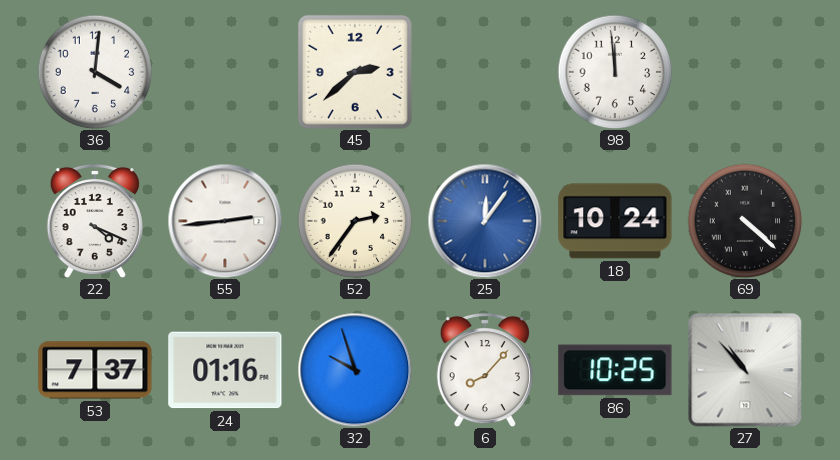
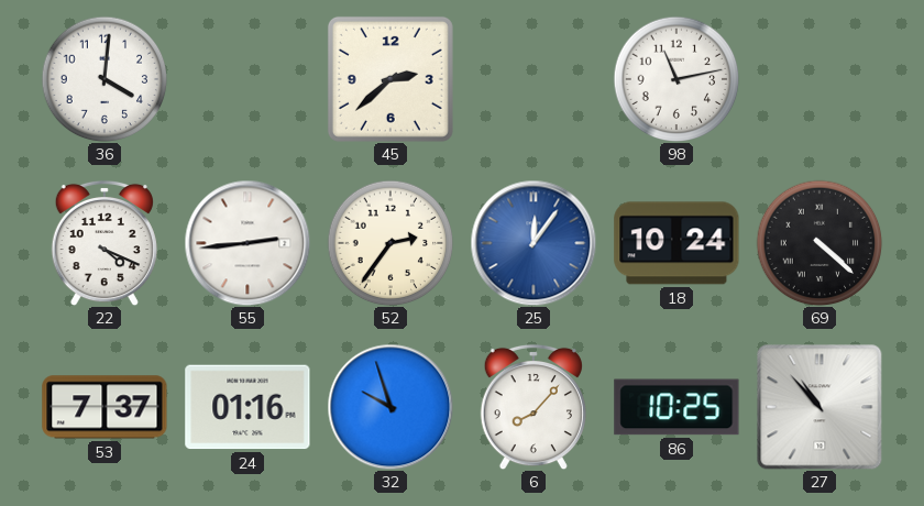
98: 11:59 -> 11:13 (676, 79)
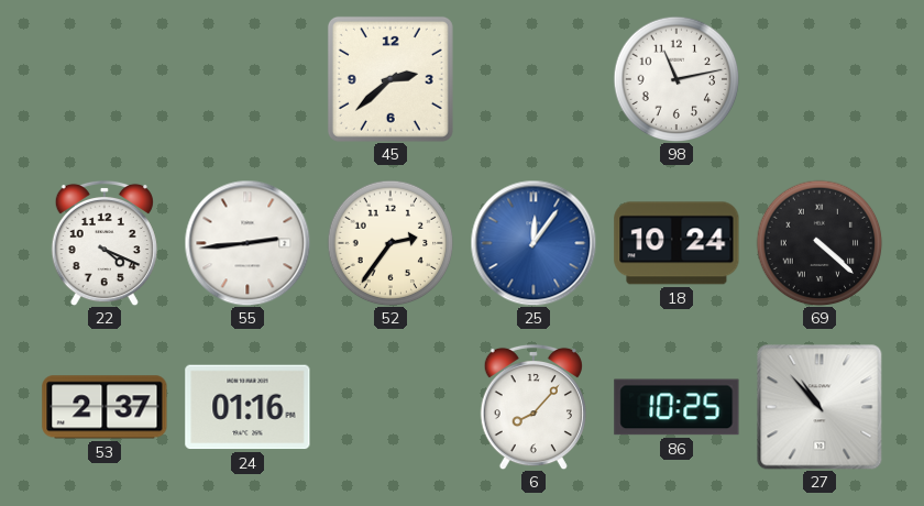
36: 4:01 -> none (105, 79)
53: 7:37 -> 2:37 (105, 407)
32: 9:57 -> none (391, 407)
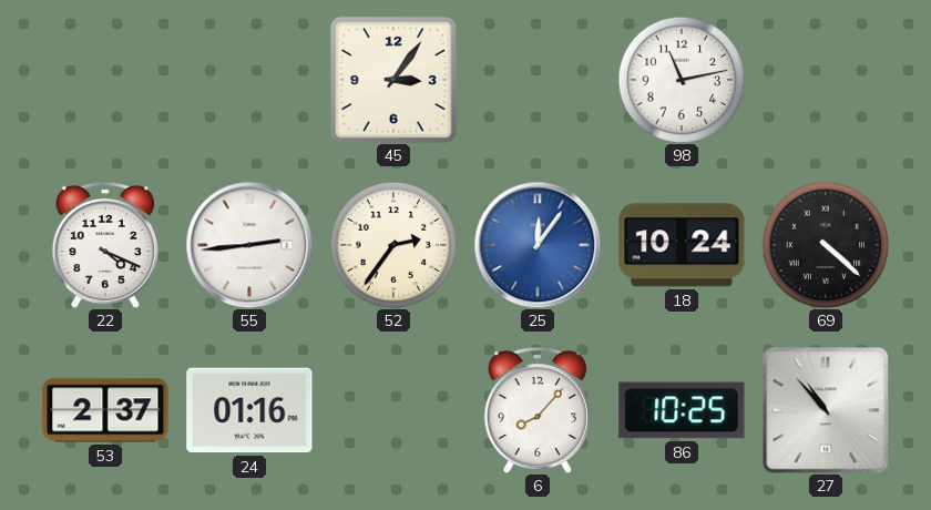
45: 2:38 -> 3:06 (393, 80)
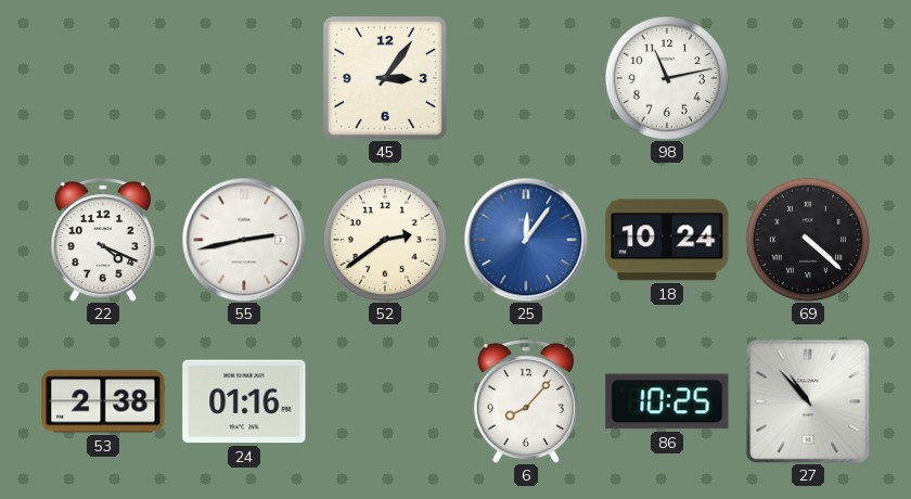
55: 2:44 -> 2:43 (244, 240)
52: 2:36 -> 2:39 (385, 240)
53: 2:37 -> 2:38 (103, 401)
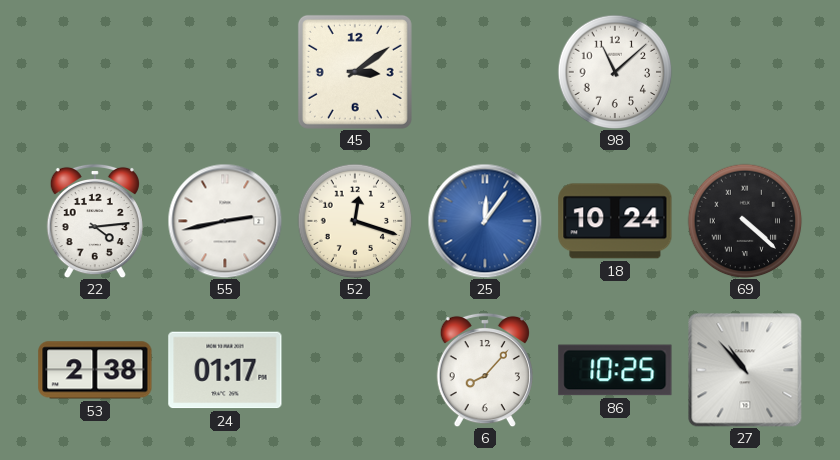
45: 3:06 -> 3:09 (355, 72)
98: 11:13 -> 11:08 (615, 72)
22: 4:19 -> 4:14 (95, 221)
52: 2:39 -> 12:18 (355, 221)
24: 01:16 -> 01:17 (225, 370)
